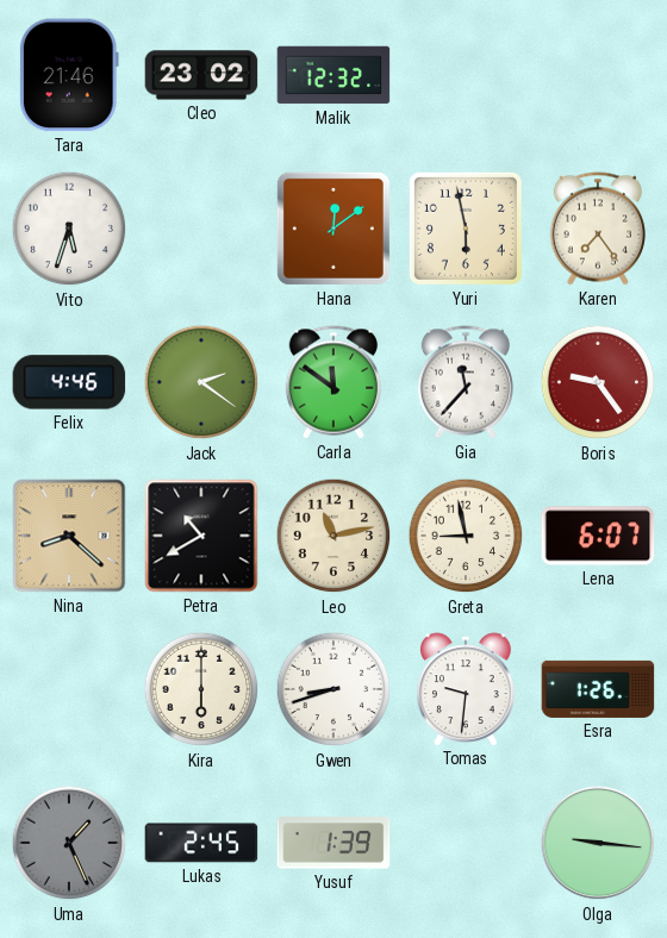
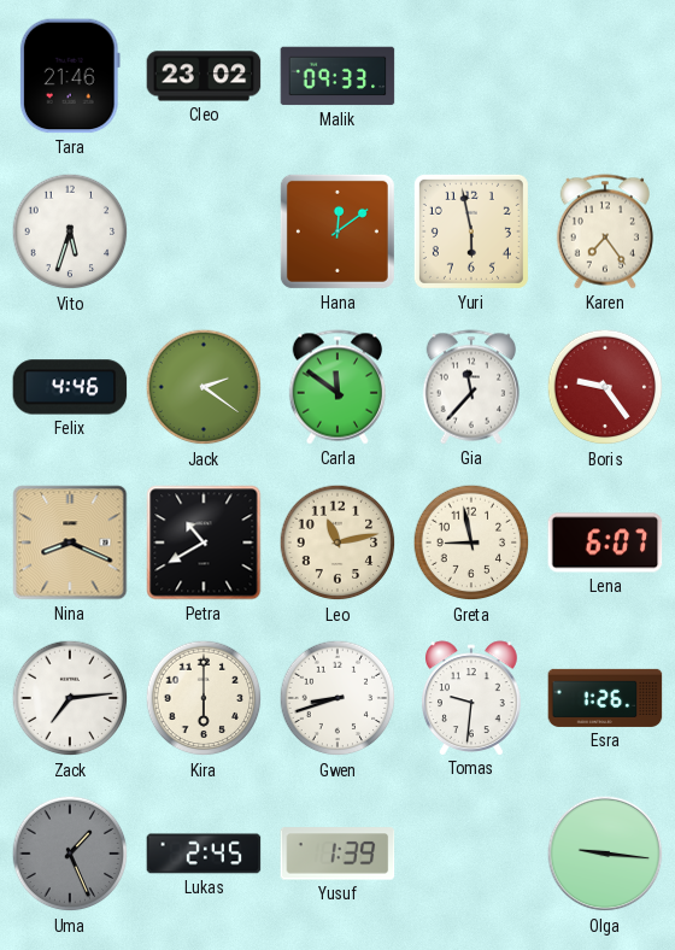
Malik: 12:32 -> 09:33 (337, 76)
Nina: 8:22 -> 8:19 (70, 543)
Zack: none -> 7:14 (70, 698)
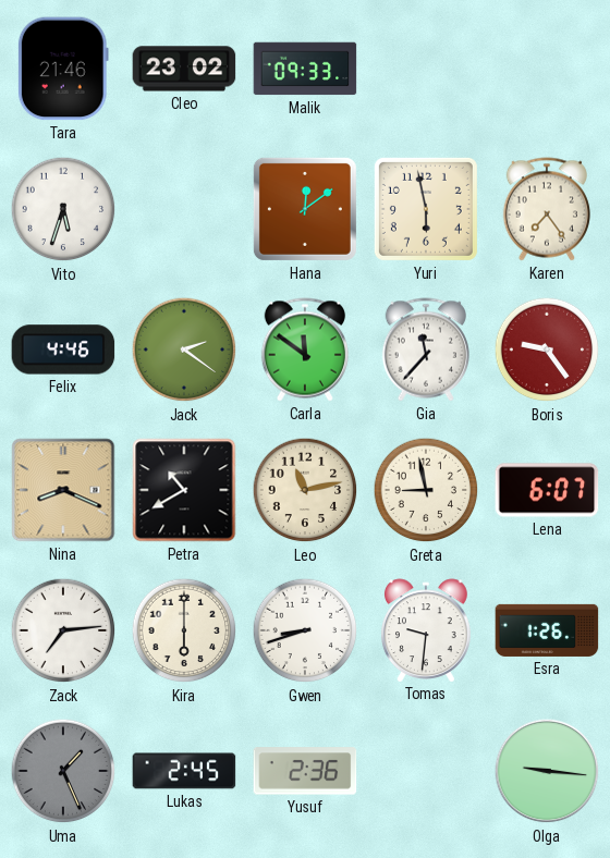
Yusuf: 1:39 -> 2:36 (305, 771)
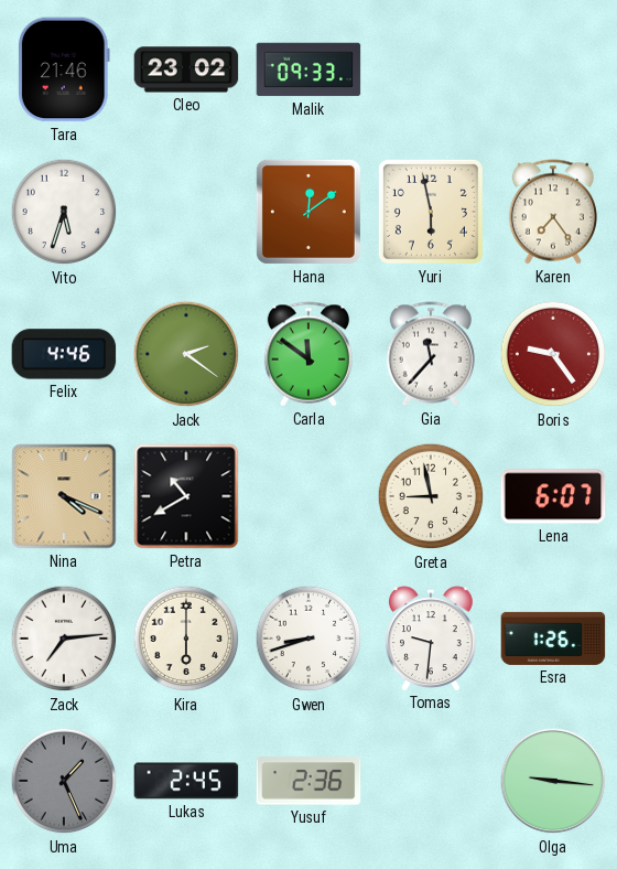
Nina: 8:19 -> 4:19 (64, 496)
Leo: 11:13 -> none (305, 490)
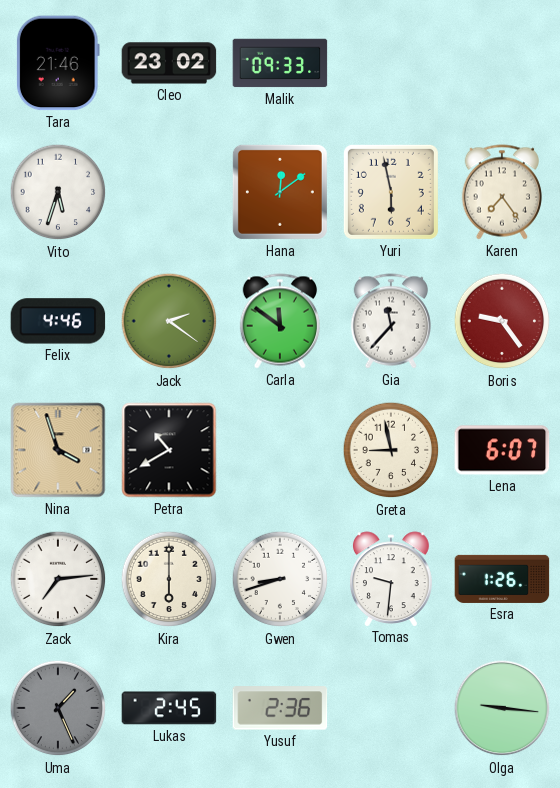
Nina: 4:19 -> 3:57 (58, 450)
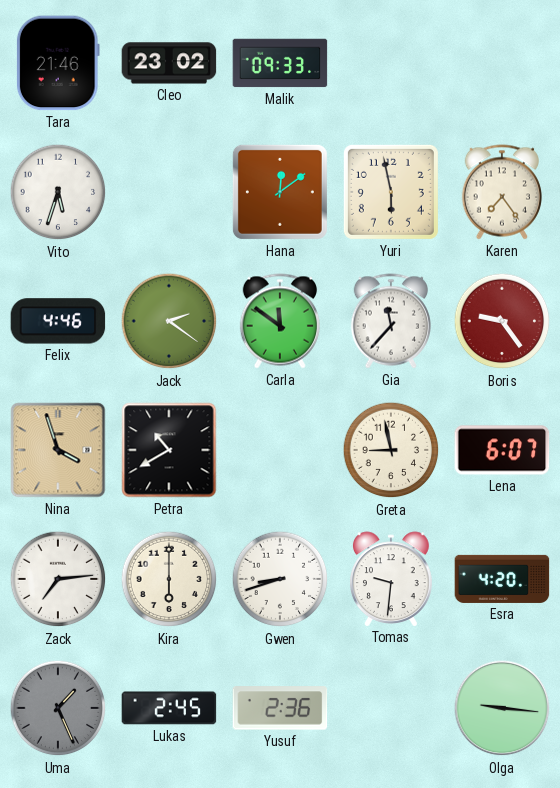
Esra: 1:26 -> 4:20 (502, 579)
